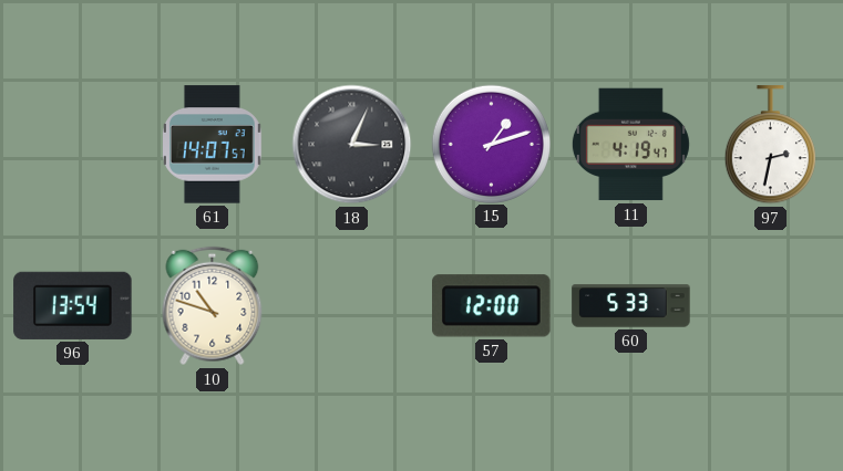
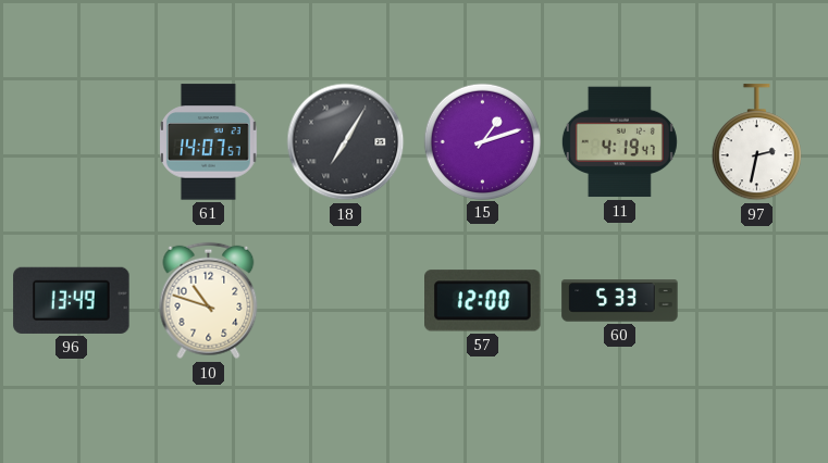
18: 3:04 -> 7:05 (346, 142)
96: 13:54 -> 13:49 (72, 300)
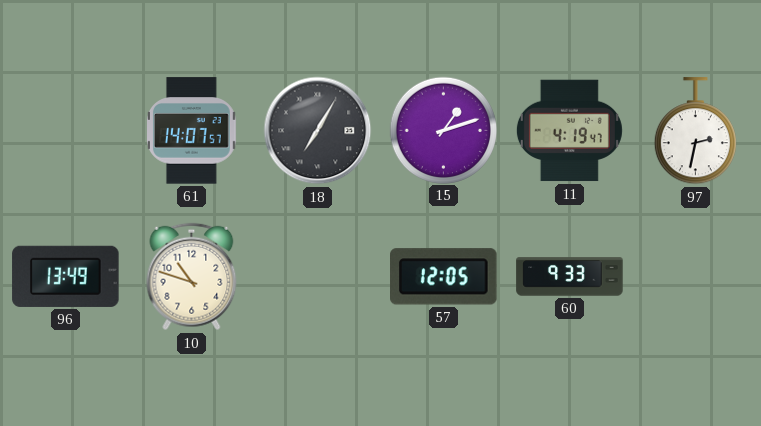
57: 12:00 -> 12:05 (444, 277)
60: 5:33 -> 9:33 (570, 277)
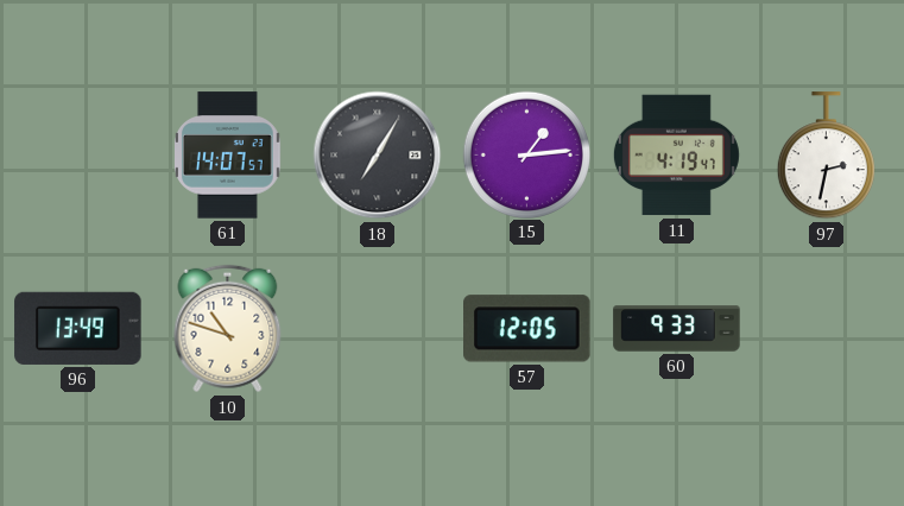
15: 1:12 -> 1:14 (526, 154)
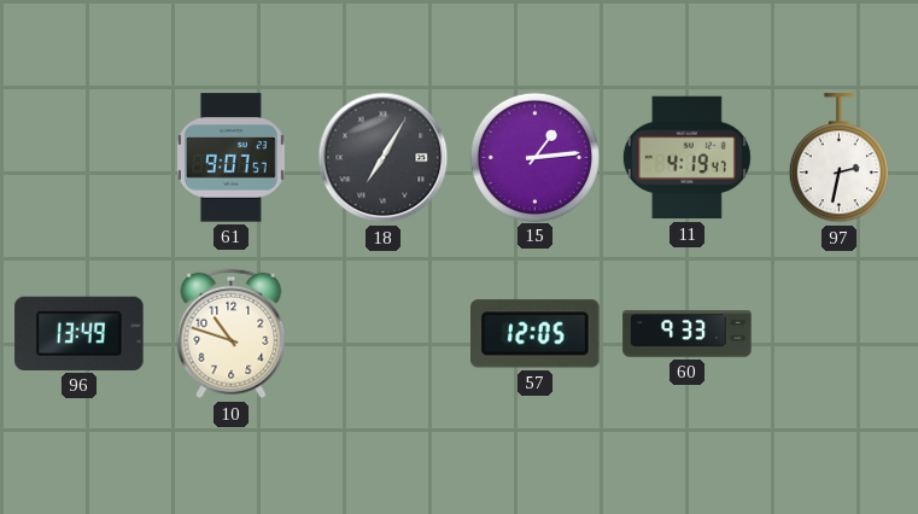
61: 14:07 -> 9:07 (232, 158)
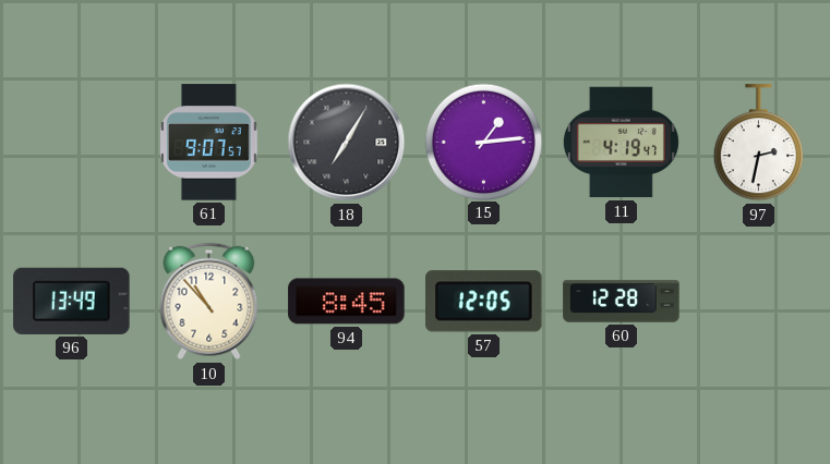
10: 10:48 -> 10:53 (209, 302)
94: none -> 8:45 (347, 302)
60: 9:33 -> 12:28 (622, 302)
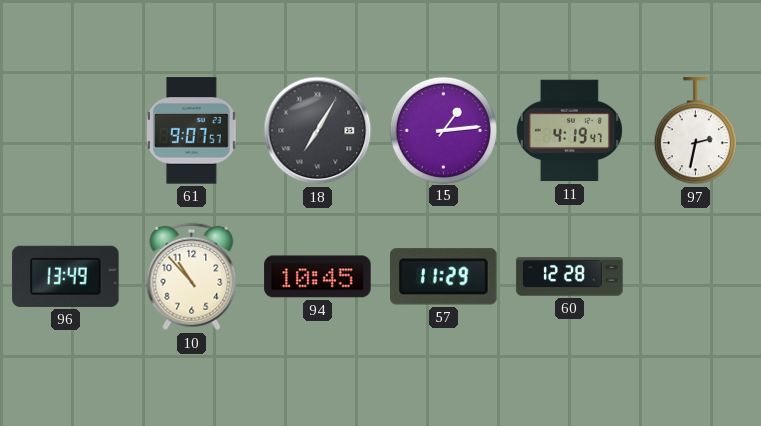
94: 8:45 -> 10:45 (318, 277)
57: 12:05 -> 11:29 (444, 277)
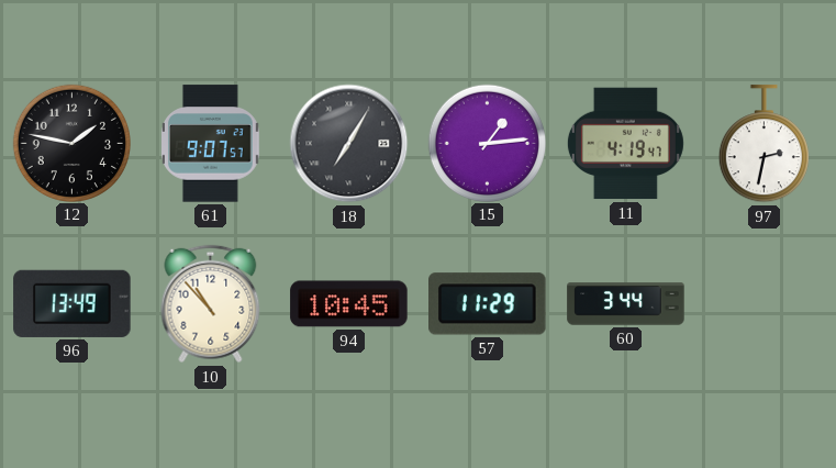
12: none -> 1:47 (71, 143)
60: 12:28 -> 3:44 (626, 304)
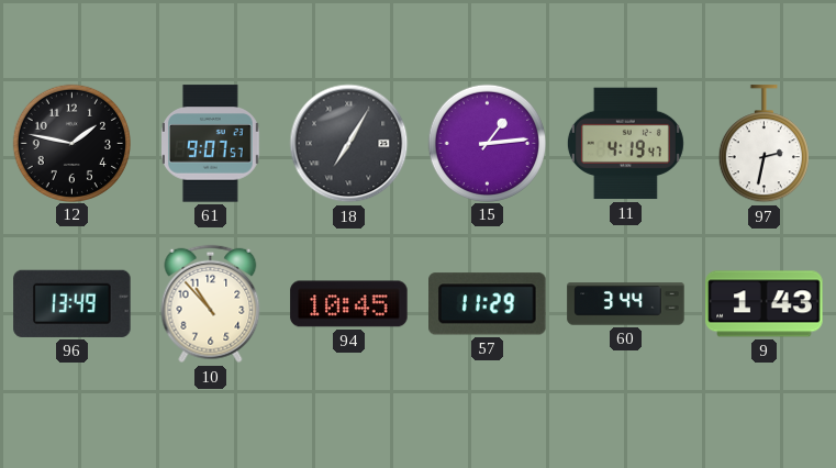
9: none -> 1:43 (765, 304)
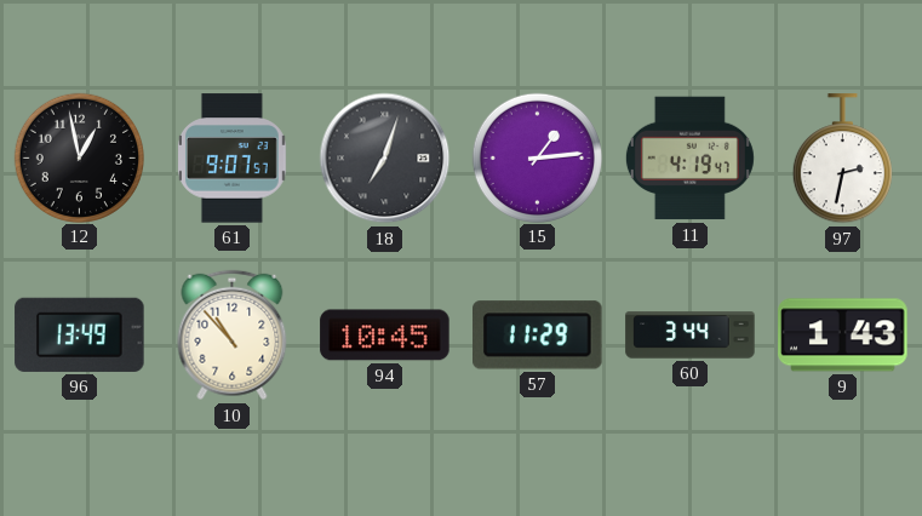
12: 1:47 -> 12:58 (79, 157)
18: 7:05 -> 7:03 (385, 159)
